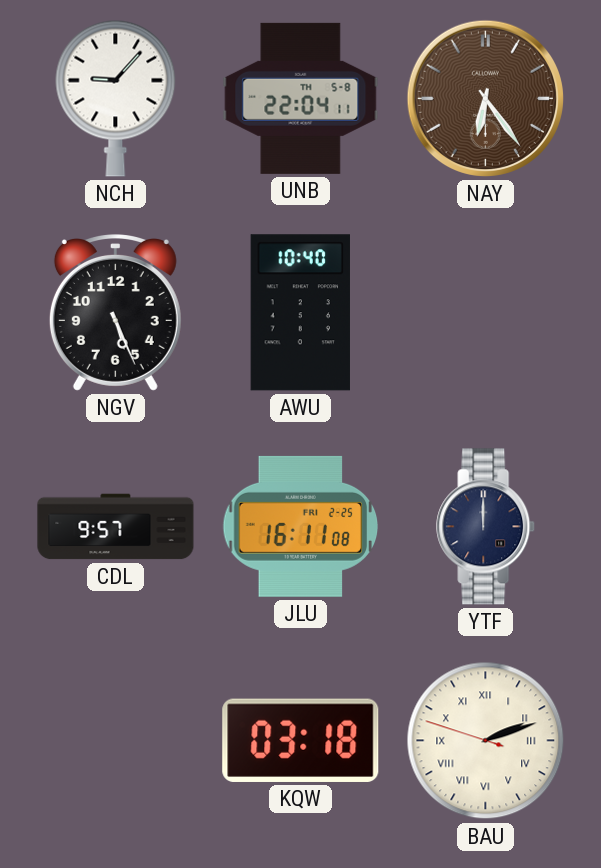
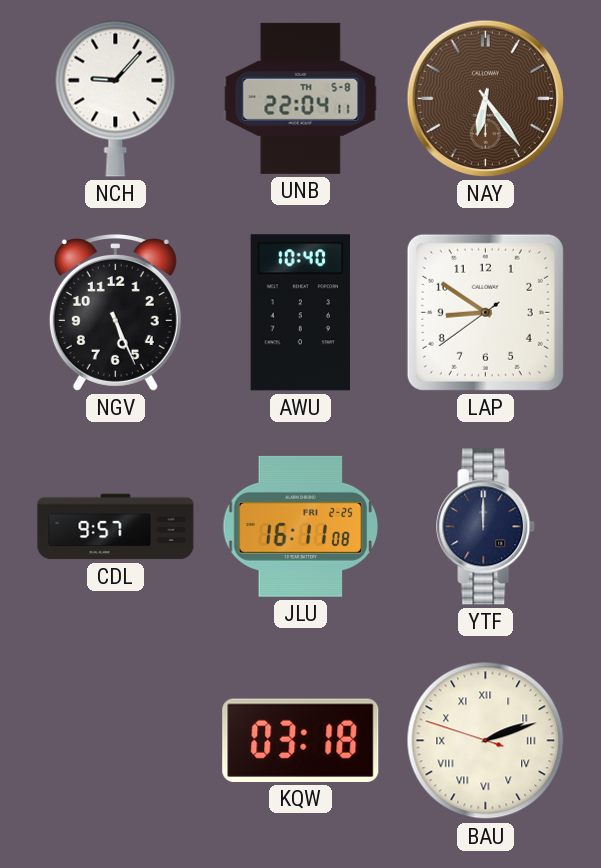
LAP: none -> 8:50 (485, 312)
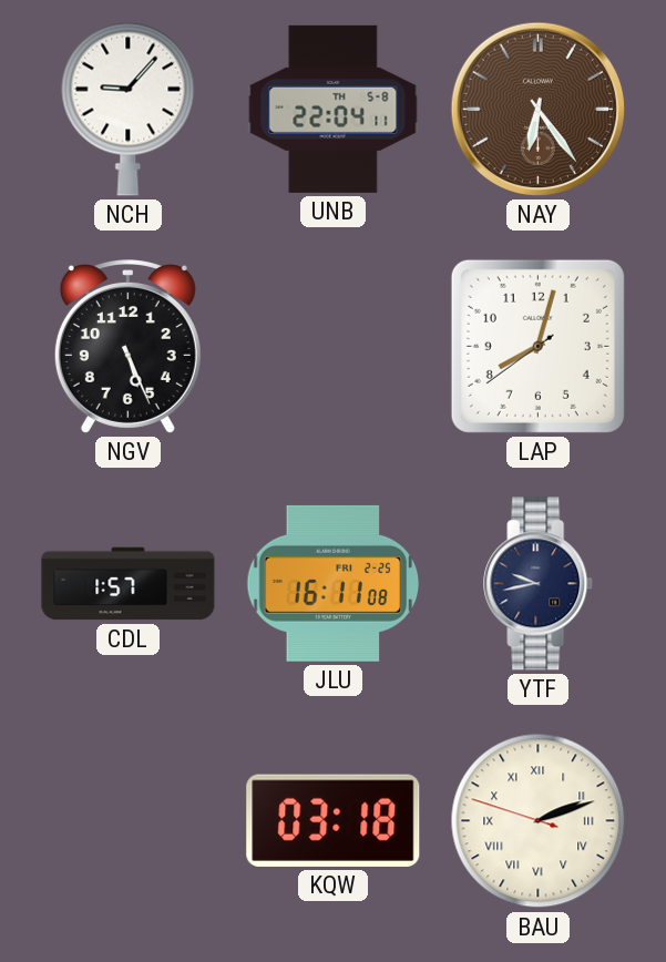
AWU: 10:40 -> none (300, 313)
LAP: 8:50 -> 8:02 (537, 346)
CDL: 9:57 -> 1:57 (129, 584)
YTF: 12:00 -> 9:43 (539, 584)
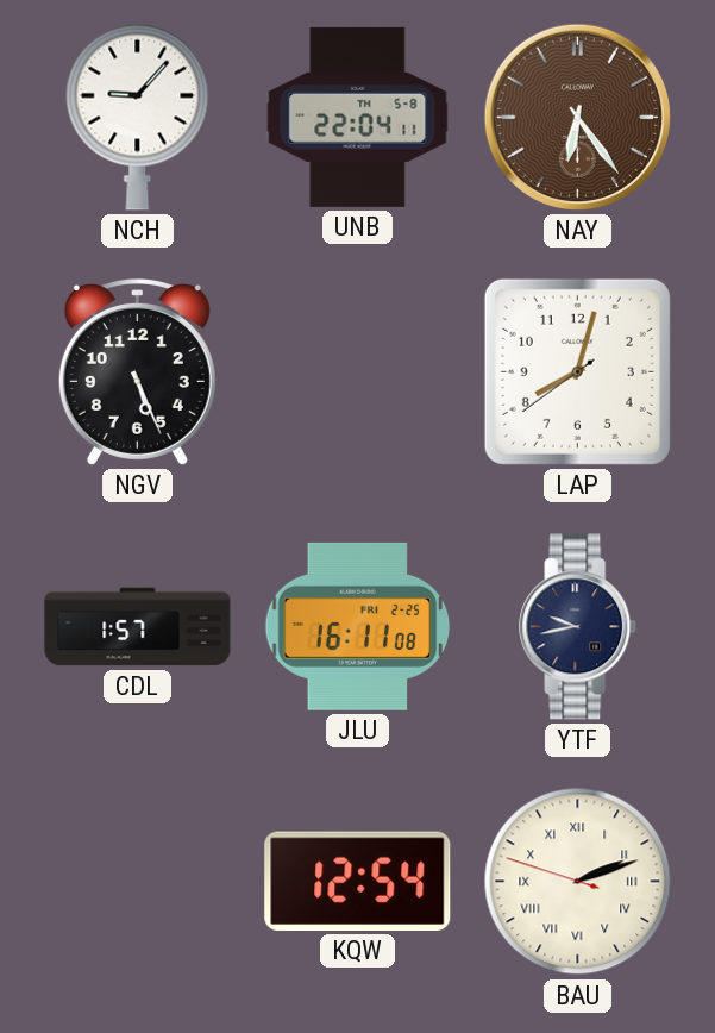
KQW: 03:18 -> 12:54 (358, 881)
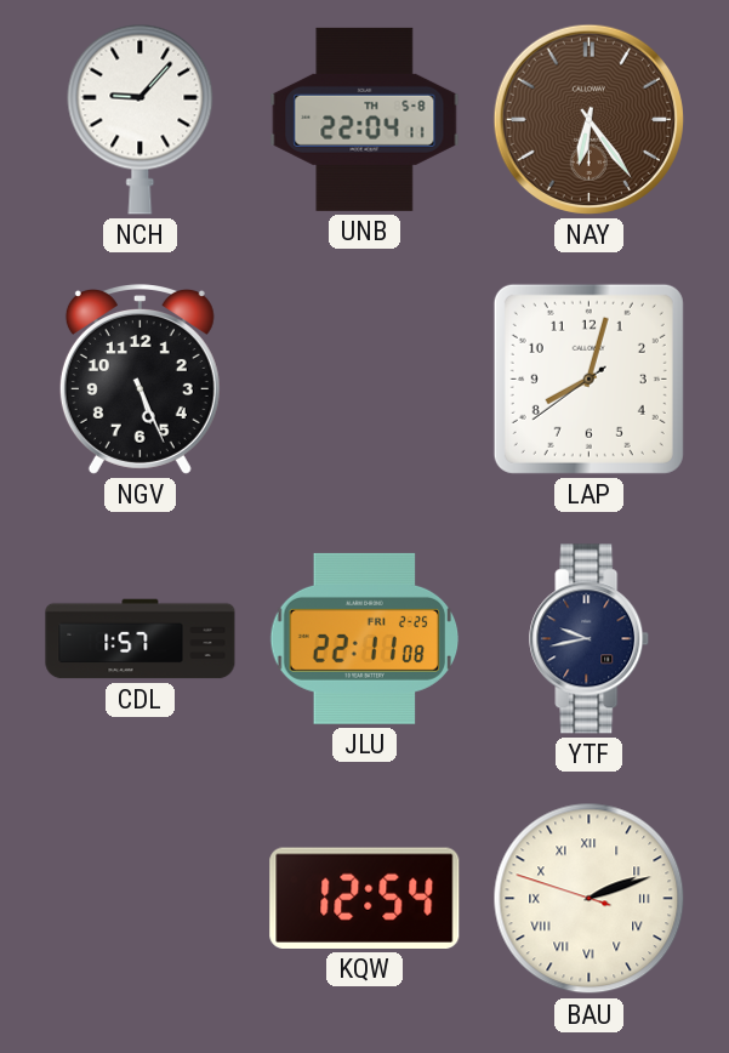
JLU: 16:11 -> 22:11 (365, 638)
